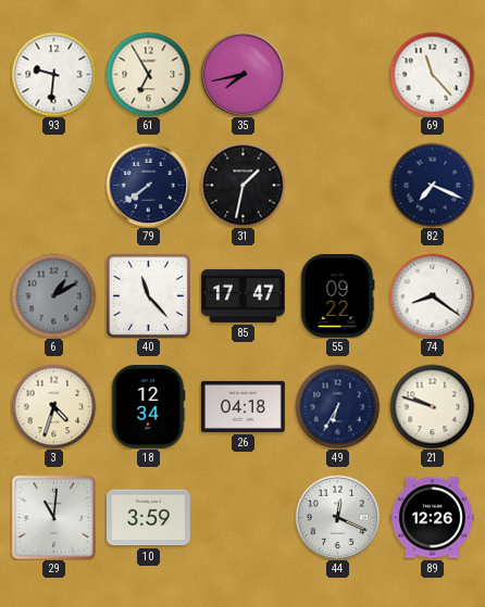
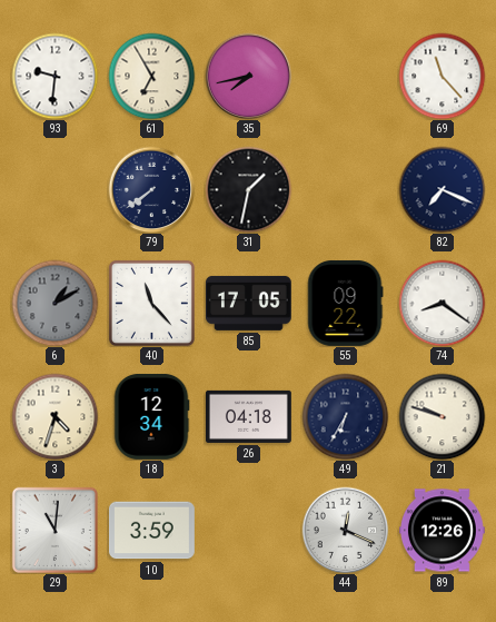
85: 17:47 -> 17:05 (248, 303)
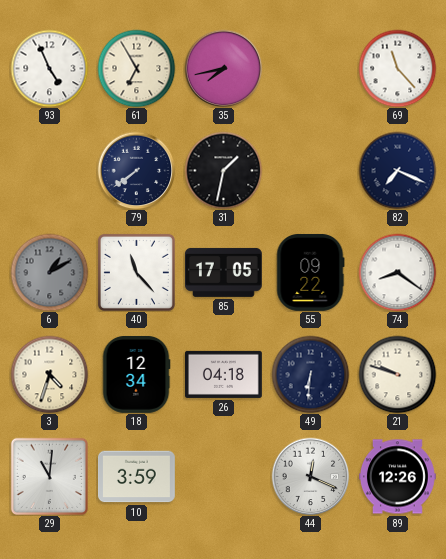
93: 9:31 -> 4:56 (49, 68)
49: 6:35 -> 6:31 (310, 374)
